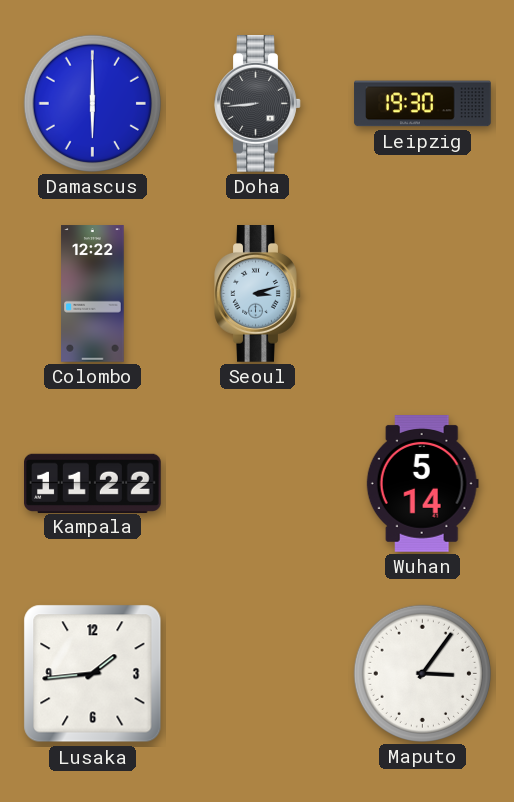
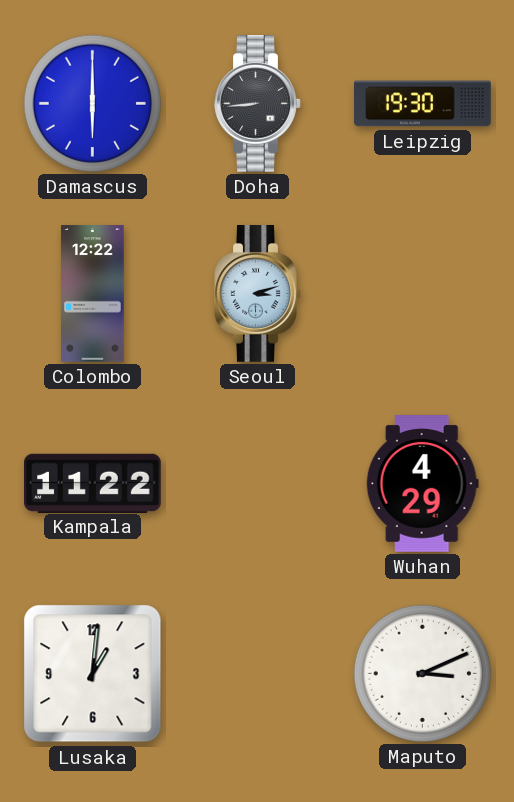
Wuhan: 5:14 -> 4:29 (422, 484)
Lusaka: 1:44 -> 1:01 (93, 674)
Maputo: 3:06 -> 3:11 (422, 673)
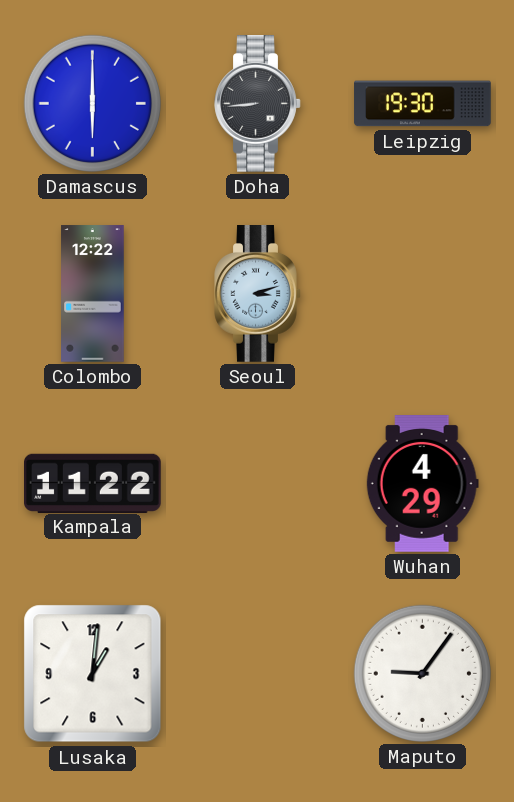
Maputo: 3:11 -> 9:06 (422, 673)
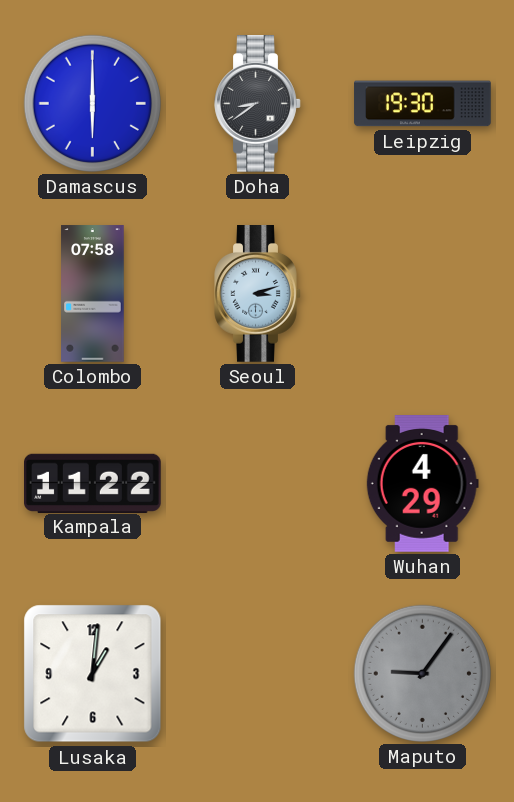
Doha: 8:44 -> 8:39 (258, 104)
Colombo: 12:22 -> 07:58 (93, 294)
Maputo dial: white -> grey (422, 673)
